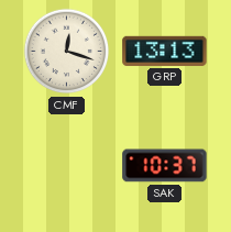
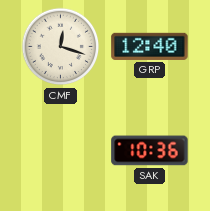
GRP: 13:13 -> 12:40 (150, 46)
SAK: 10:37 -> 10:36 (150, 151)
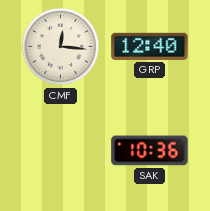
CMF: 12:18 -> 12:16 (61, 47)
